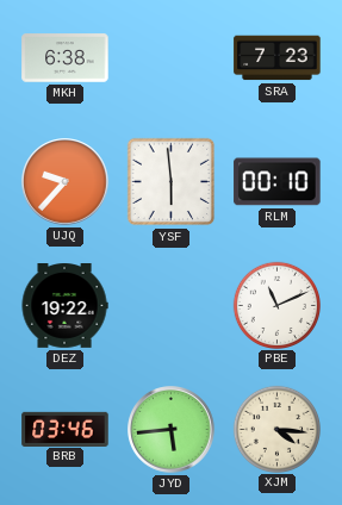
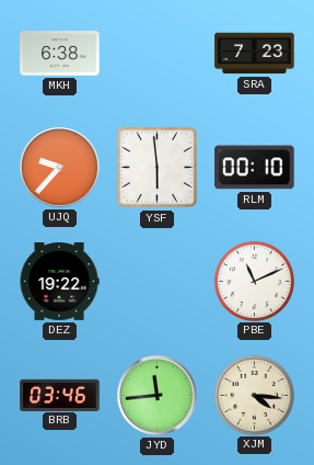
JYD: 5:44 -> 11:44 (158, 396)
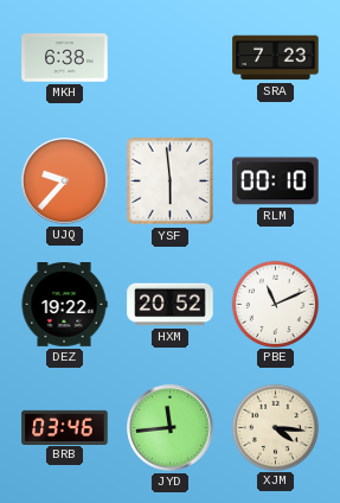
HXM: none -> 20:52 (171, 305)
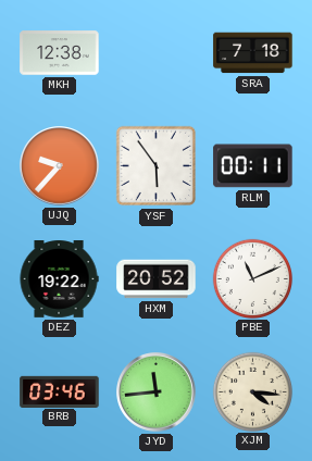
MKH: 6:38 -> 12:38 (60, 53)
SRA: 7:23 -> 7:18 (253, 53)
YSF: 5:59 -> 5:54 (157, 166)
RLM: 00:10 -> 00:11 (253, 166)
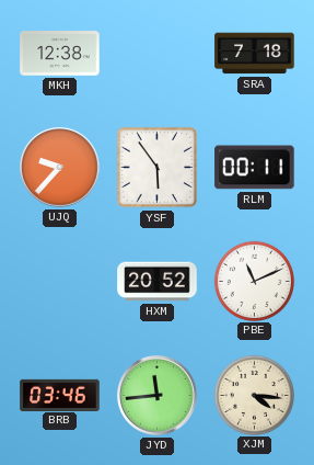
DEZ: 19:22 -> none (59, 279)
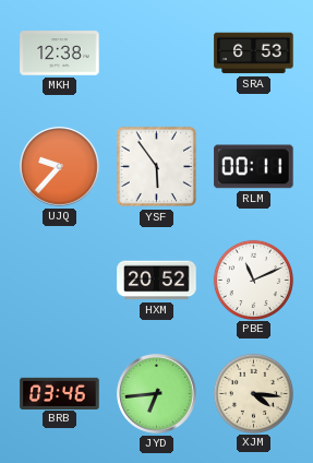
SRA: 7:18 -> 6:53 (254, 54)
JYD: 11:44 -> 6:44 (157, 394)
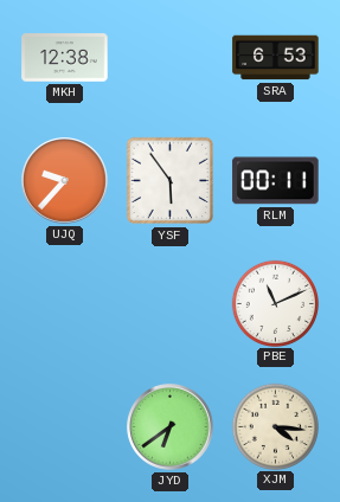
HXM: 20:52 -> none (157, 281)
BRB: 03:46 -> none (60, 393)
JYD: 6:44 -> 6:39 (171, 427)
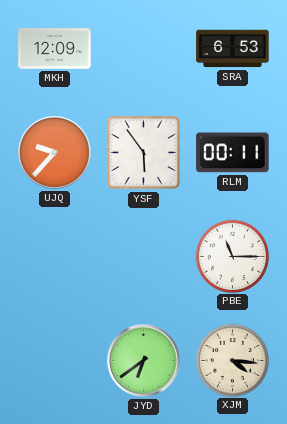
MKH: 12:38 -> 12:09 (55, 49)
PBE: 11:11 -> 11:15 (232, 256)
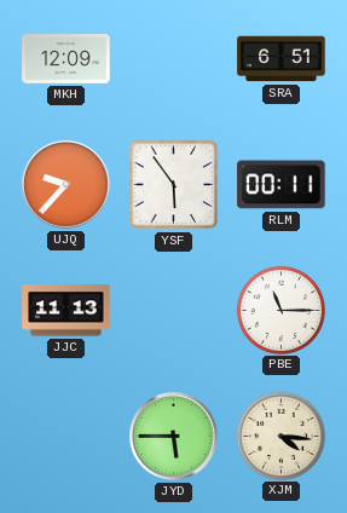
SRA: 6:53 -> 6:51 (282, 59)
JJC: none -> 11:13 (66, 311)
JYD: 6:39 -> 5:45 (174, 437)
